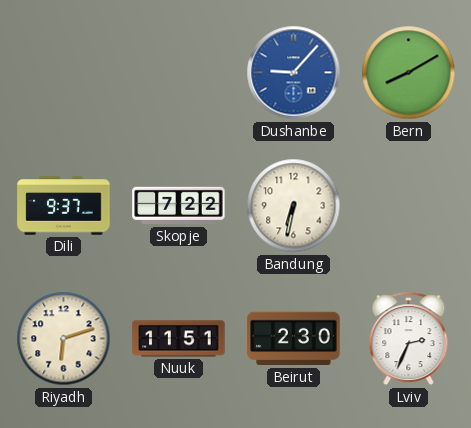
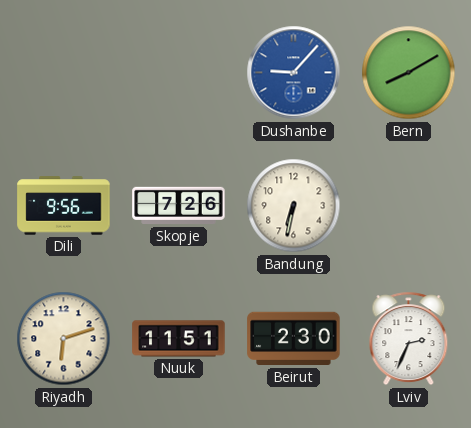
Dili: 9:37 -> 9:56 (64, 206)
Skopje: 7:22 -> 7:26 (179, 206)
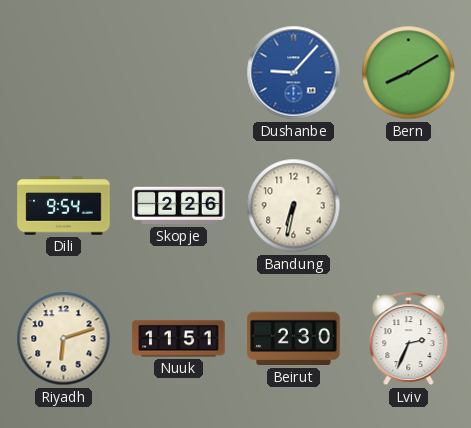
Dili: 9:56 -> 9:54 (64, 206)
Skopje: 7:26 -> 2:26 (179, 206)
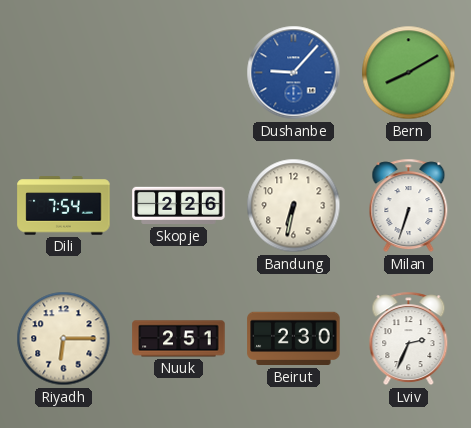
Dili: 9:54 -> 7:54 (64, 206)
Milan: none -> 6:33 (409, 206)
Riyadh: 6:12 -> 6:15 (64, 339)
Nuuk: 11:51 -> 2:51 (179, 339)
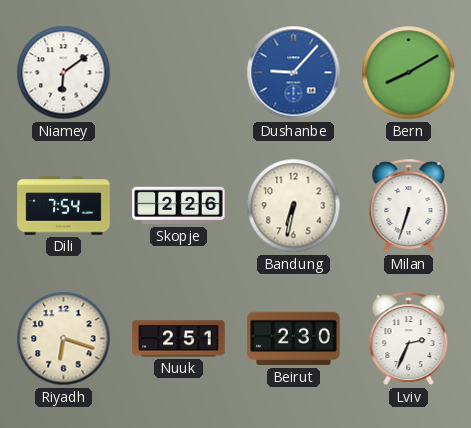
Niamey: none -> 6:09 (64, 73)
Riyadh: 6:15 -> 6:18 (64, 339)
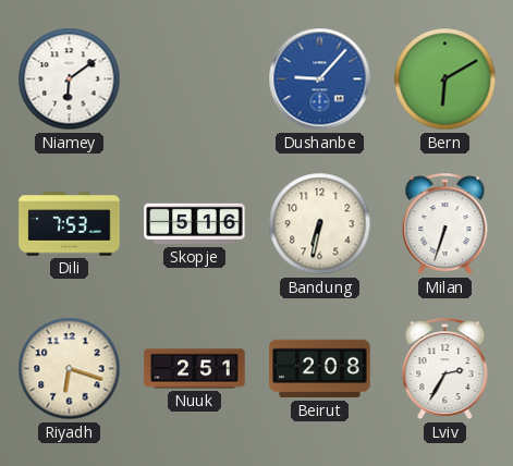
Bern: 8:10 -> 6:10 (445, 79)
Dili: 7:54 -> 7:53 (70, 224)
Skopje: 2:26 -> 5:16 (195, 224)
Beirut: 2:30 -> 2:08 (320, 369)
Lviv: 2:34 -> 2:35 (445, 369)
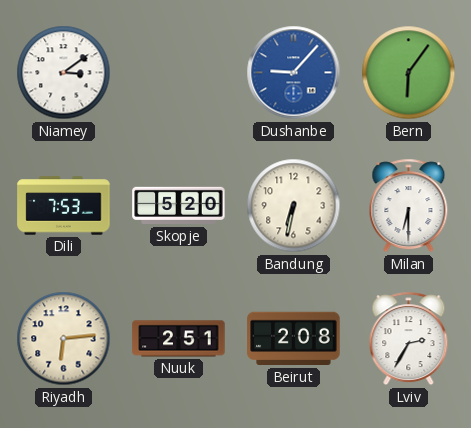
Niamey: 6:09 -> 3:09 (64, 73)
Bern: 6:10 -> 6:06 (409, 73)
Skopje: 5:16 -> 5:20 (179, 206)
Milan: 6:33 -> 6:30 (409, 206)
Riyadh: 6:18 -> 6:14 (64, 339)
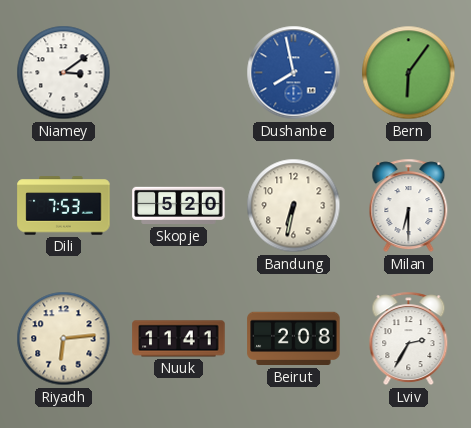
Dushanbe: 9:07 -> 7:58 (294, 73)
Nuuk: 2:51 -> 11:41 (179, 339)
